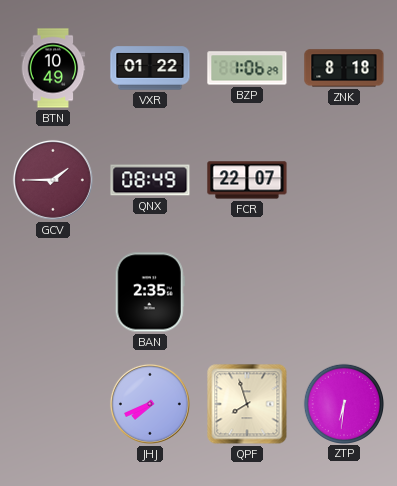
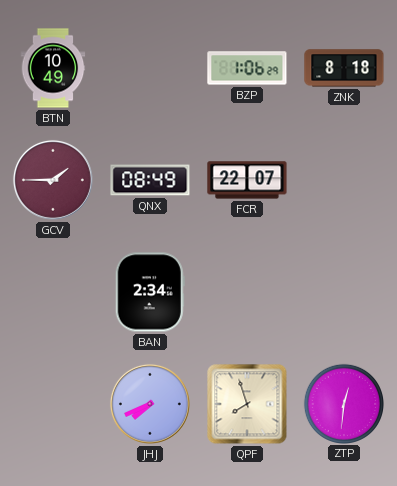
VXR: 01:22 -> none (150, 68)
BAN: 2:35 -> 2:34 (150, 292)
ZTP: 6:31 -> 12:31 (343, 403)
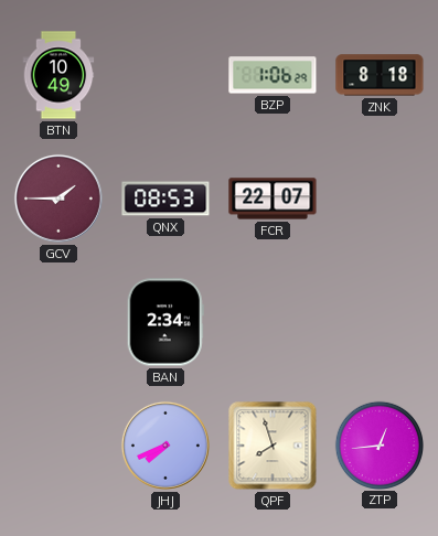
QNX: 08:49 -> 08:53 (165, 199)
ZTP: 12:31 -> 12:44 (378, 444)
